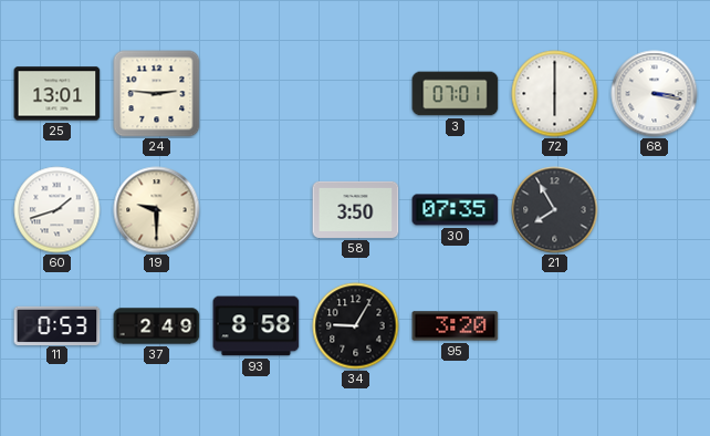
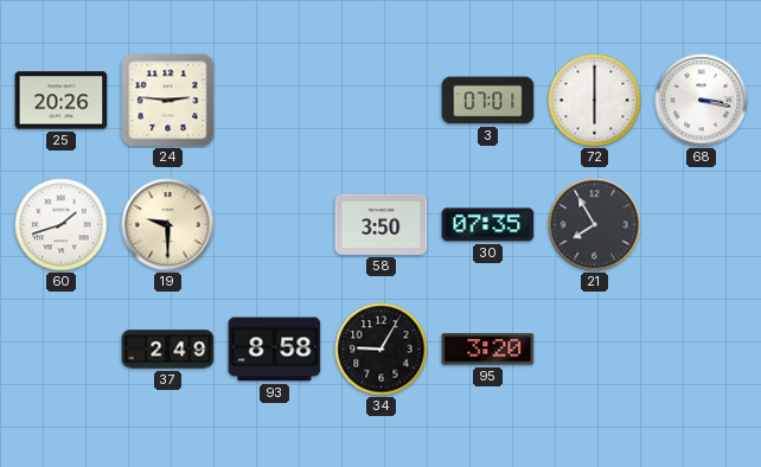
25: 13:01 -> 20:26 (62, 101)
11: 0:53 -> none (58, 325)
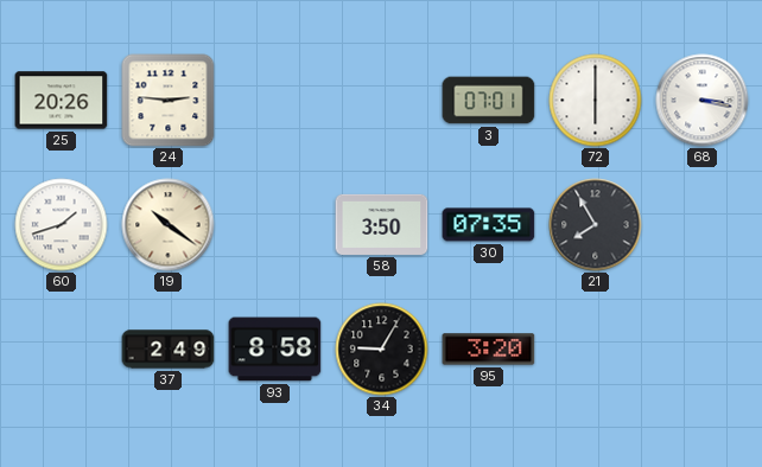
19: 9:30 -> 10:21 (169, 225)
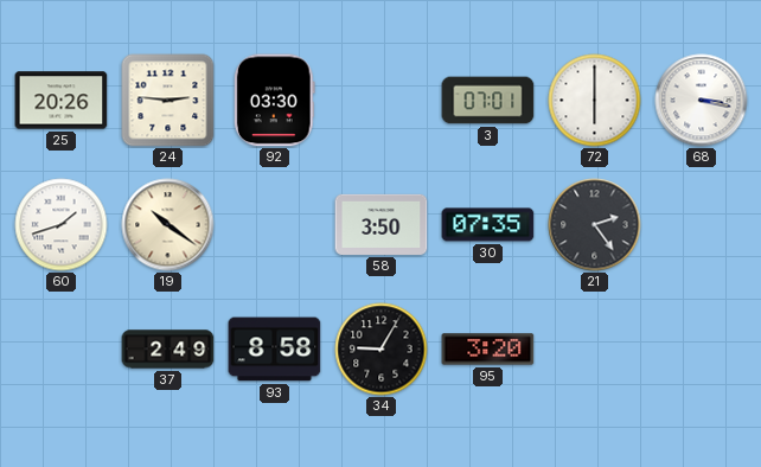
92: none -> 03:30 (274, 101)
21: 7:55 -> 2:24 (595, 225)
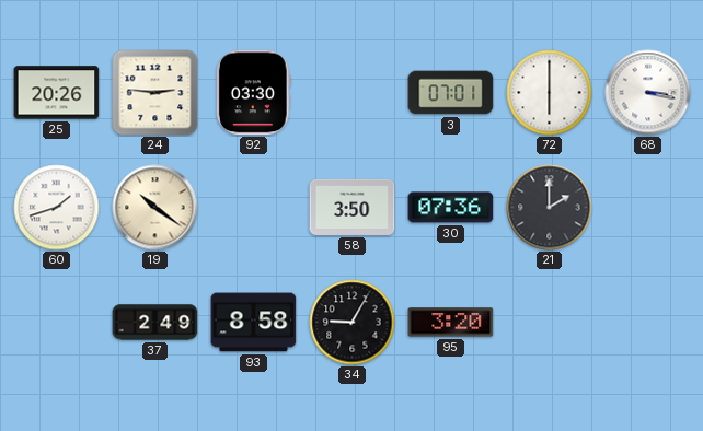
30: 07:35 -> 07:36 (451, 208)
21: 2:24 -> 2:00 (550, 208)
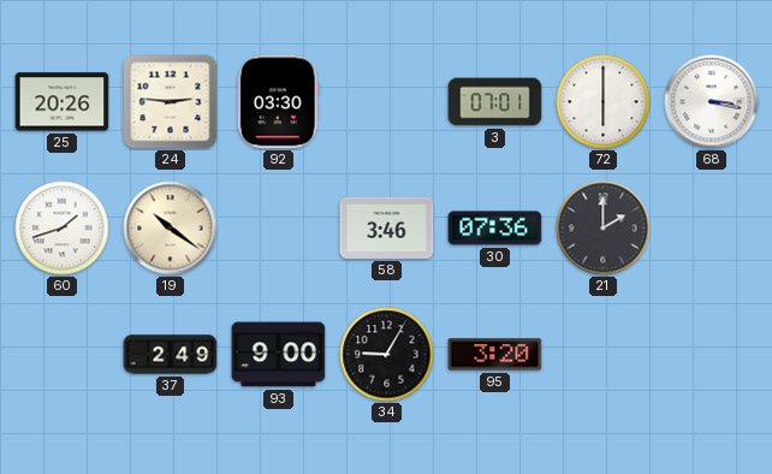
58: 3:50 -> 3:46 (387, 227)
93: 8:58 -> 9:00 (279, 355)
